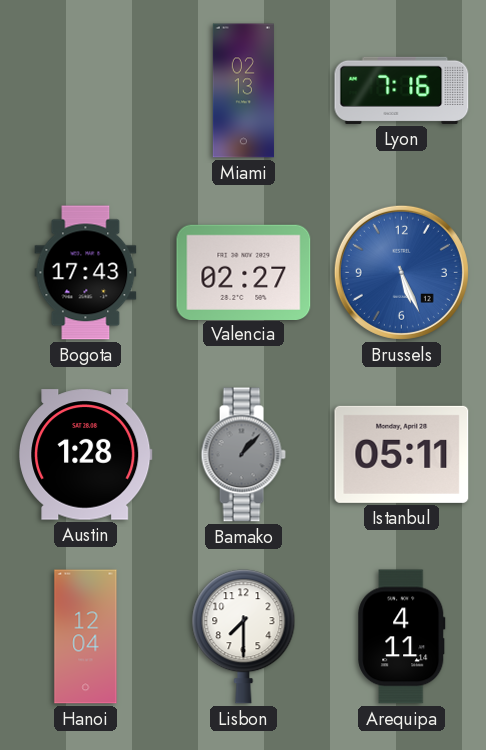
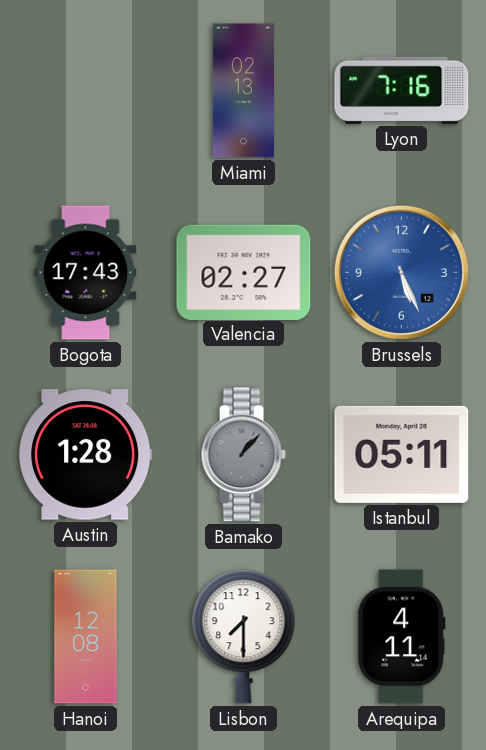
Hanoi: 12:04 -> 12:08 (86, 637)
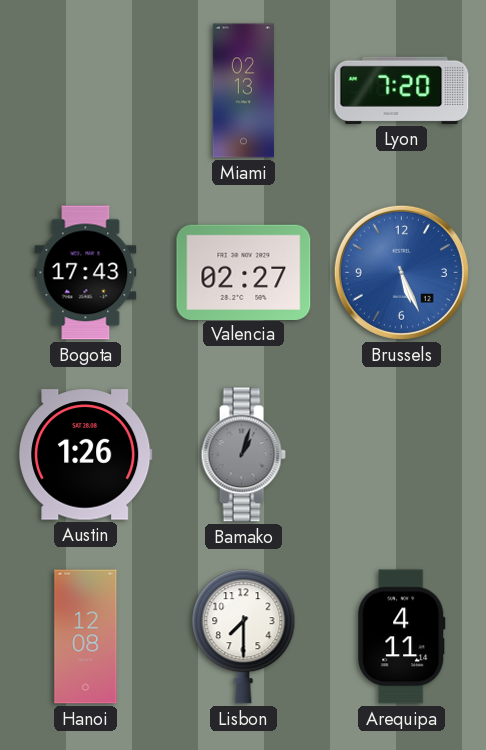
Lyon: 7:16 -> 7:20 (402, 90)
Austin: 1:28 -> 1:26 (86, 455)
Bamako: 1:07 -> 1:03 (243, 455)
Istanbul: 05:11 -> none (402, 454)
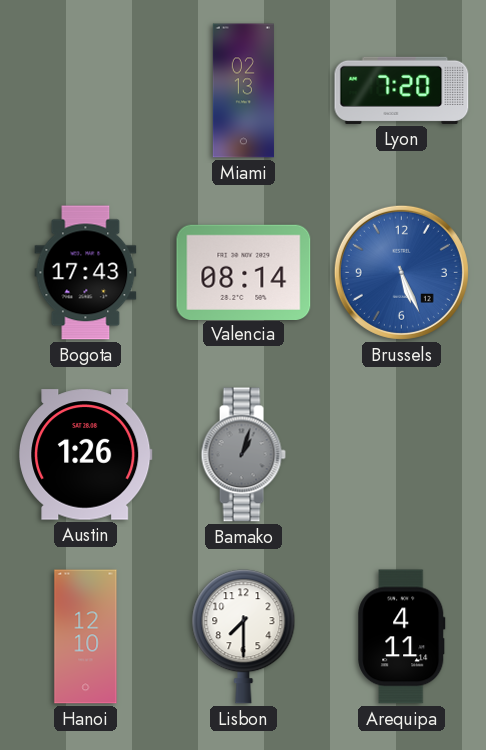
Valencia: 02:27 -> 08:14 (244, 272)
Hanoi: 12:08 -> 12:10 (86, 637)
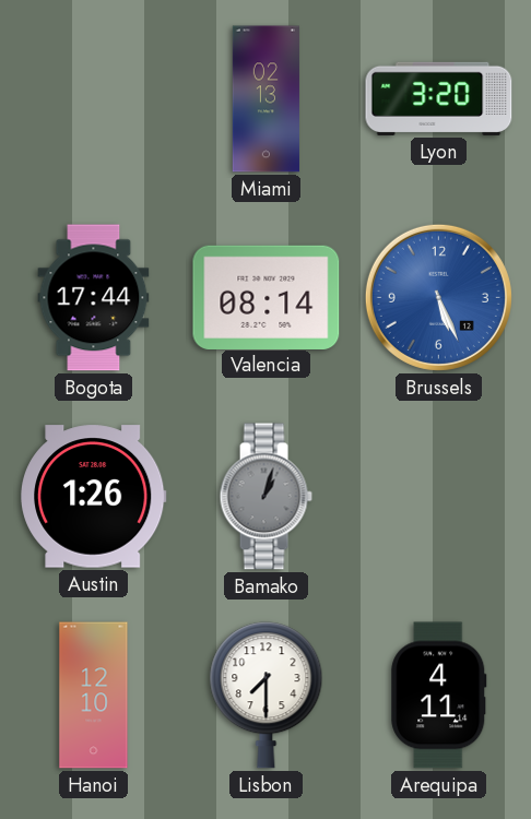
Lyon: 7:20 -> 3:20 (439, 98)
Bogota: 17:43 -> 17:44 (94, 298)
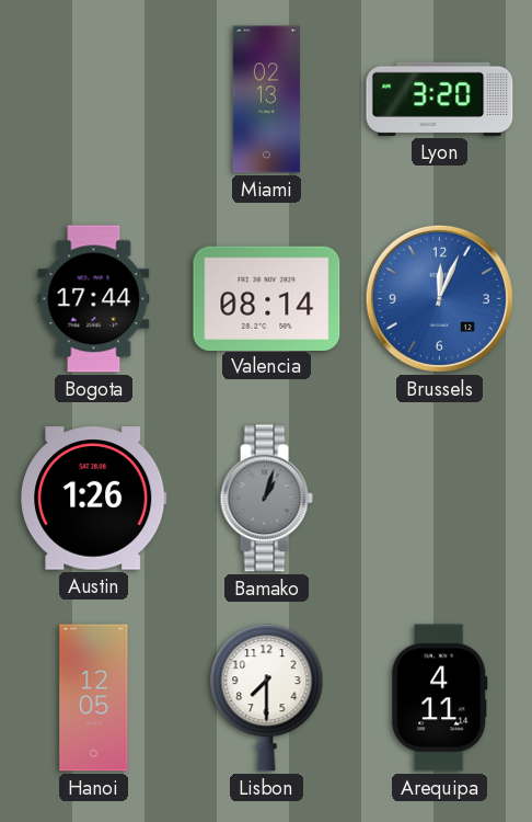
Brussels: 5:26 -> 12:04 (439, 298)
Hanoi: 12:10 -> 12:05 (94, 698)
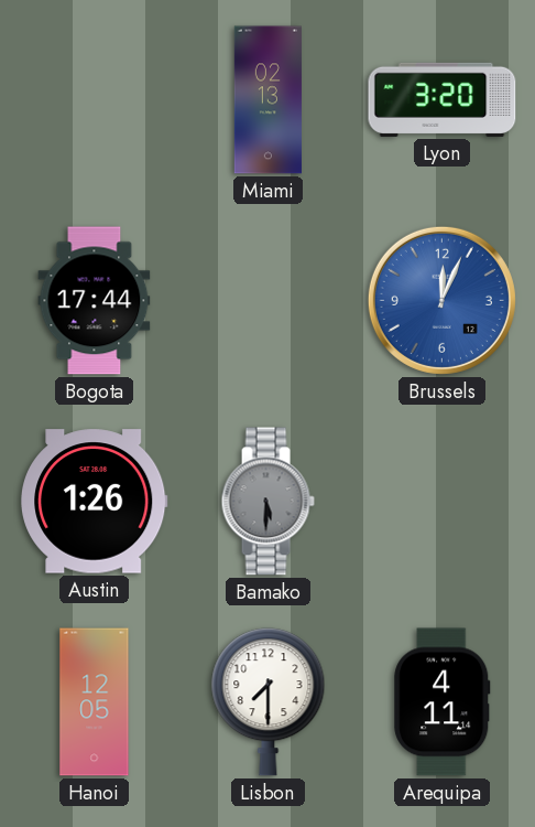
Valencia: 08:14 -> none (267, 298)
Bamako: 1:03 -> 5:30 (267, 502)
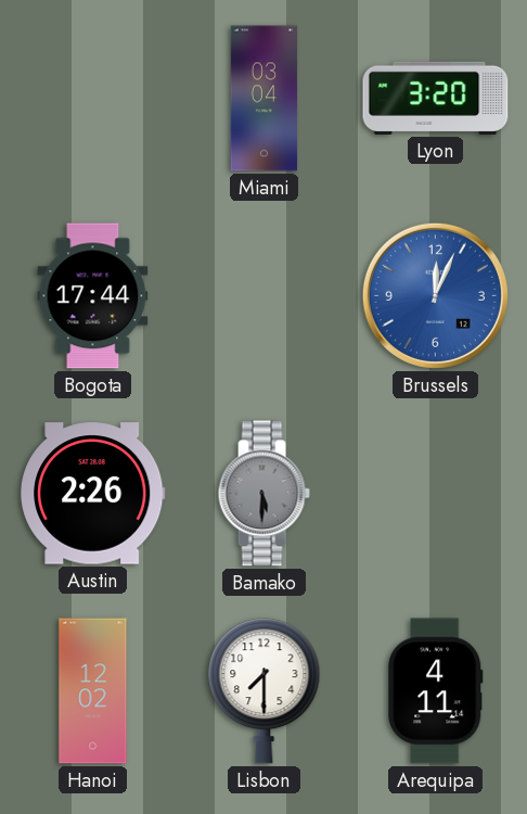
Miami: 02:13 -> 03:04 (263, 99)
Austin: 1:26 -> 2:26 (93, 494)
Hanoi: 12:05 -> 12:02 (93, 691)
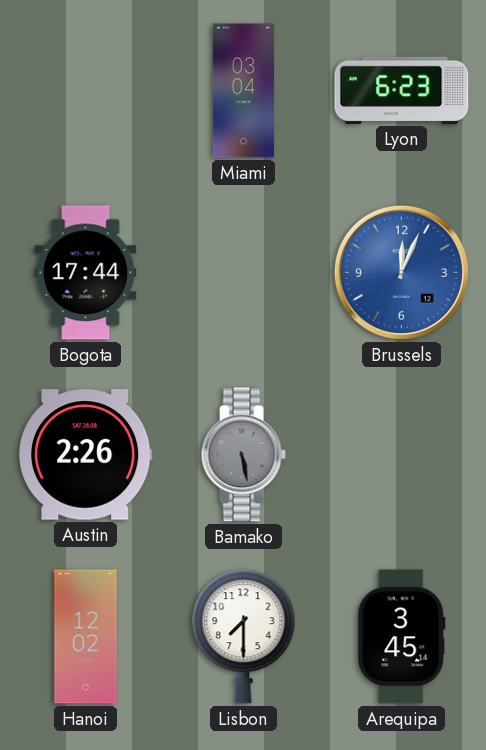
Lyon: 3:20 -> 6:23 (402, 90)
Bamako: 5:30 -> 5:28 (243, 455)
Arequipa: 4:11 -> 3:45 (402, 637)
